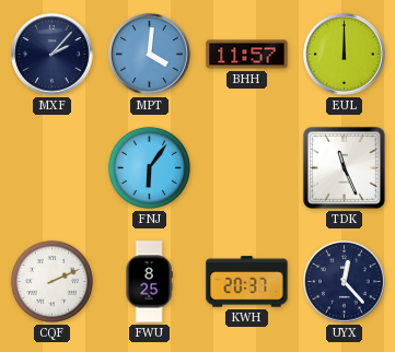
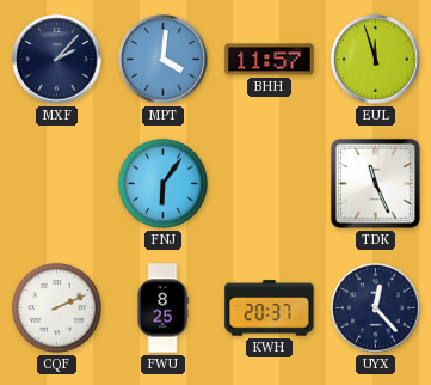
EUL: 12:00 -> 11:57 (376, 60)
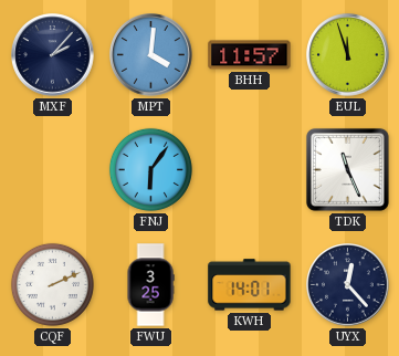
FWU: 8:25 -> 3:25 (150, 285)
KWH: 20:37 -> 14:01 (250, 285)
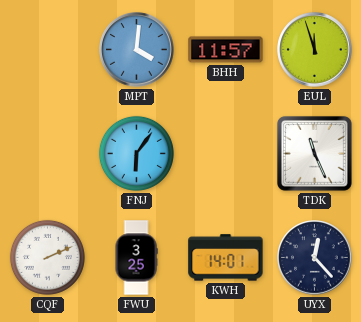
MXF: 2:07 -> none (53, 55)
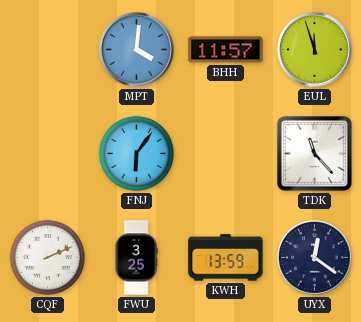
TDK: 11:26 -> 11:23 (314, 153)
KWH: 14:01 -> 13:59 (226, 258)
UYX: 12:23 -> 12:21 (315, 258)
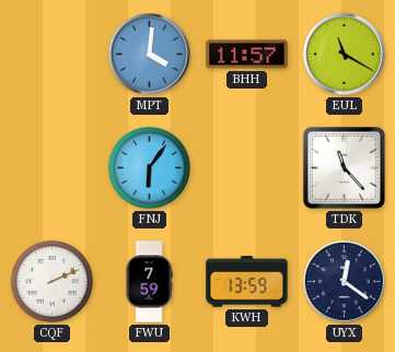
EUL: 11:57 -> 11:20 (345, 55)
FWU: 3:25 -> 7:59 (149, 282)
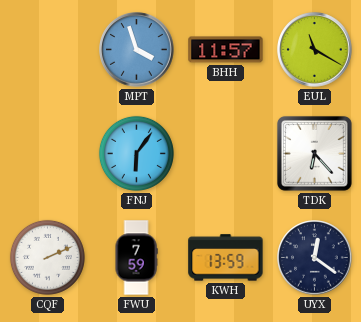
MPT: 4:01 -> 3:57 (137, 50)
TDK: 11:23 -> 6:23 (314, 153)
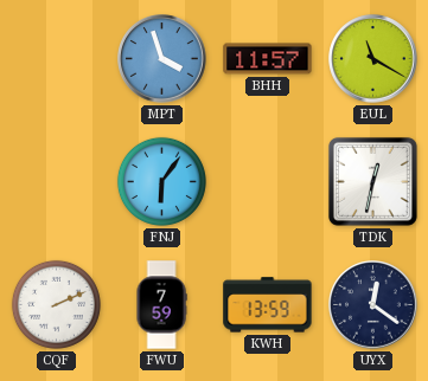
TDK: 6:23 -> 12:32 (372, 181)
